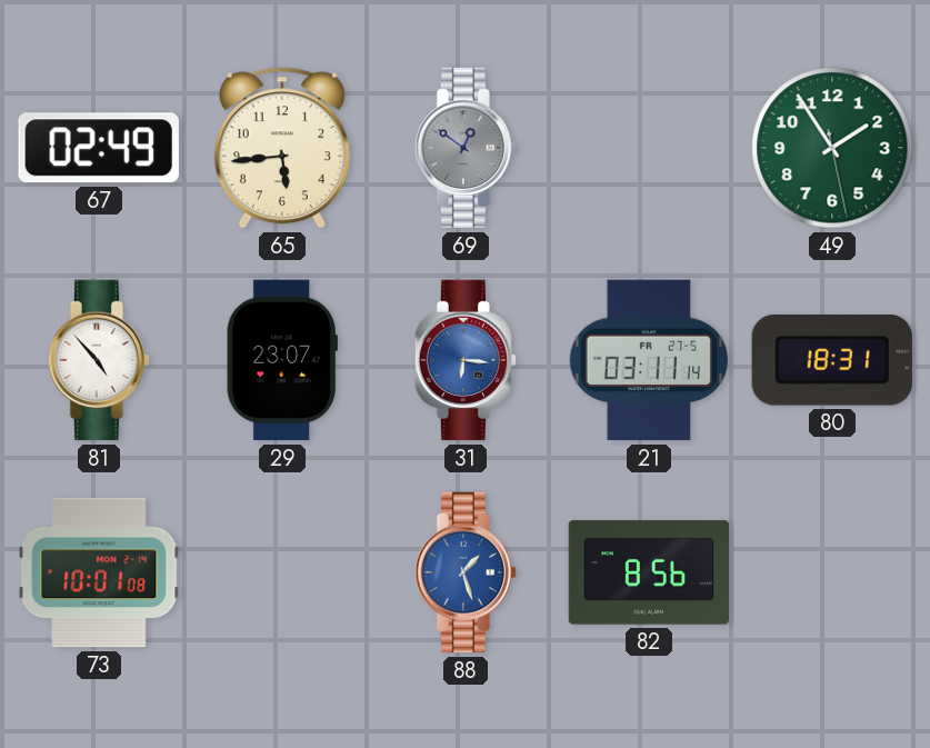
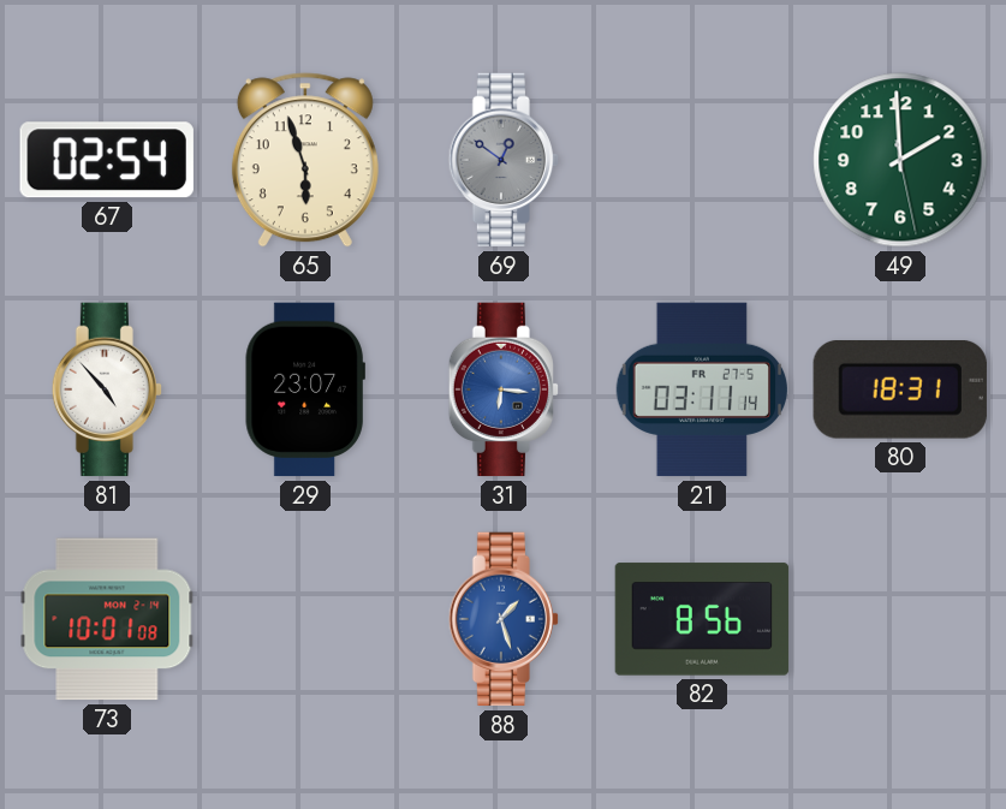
67: 02:49 -> 02:54 (107, 160)
65: 5:44 -> 5:57 (305, 160)
49: 1:54 -> 1:59 (900, 160)
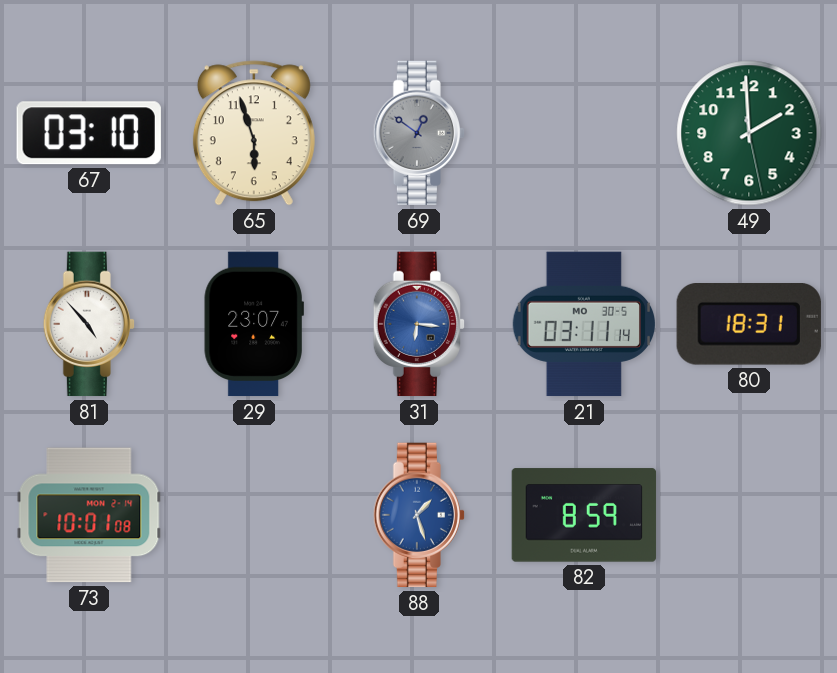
67: 02:54 -> 03:10 (89, 133)
21 date: FR 27-5 -> MO 30-5 (584, 324)
82: 8:56 -> 8:59 (584, 515)
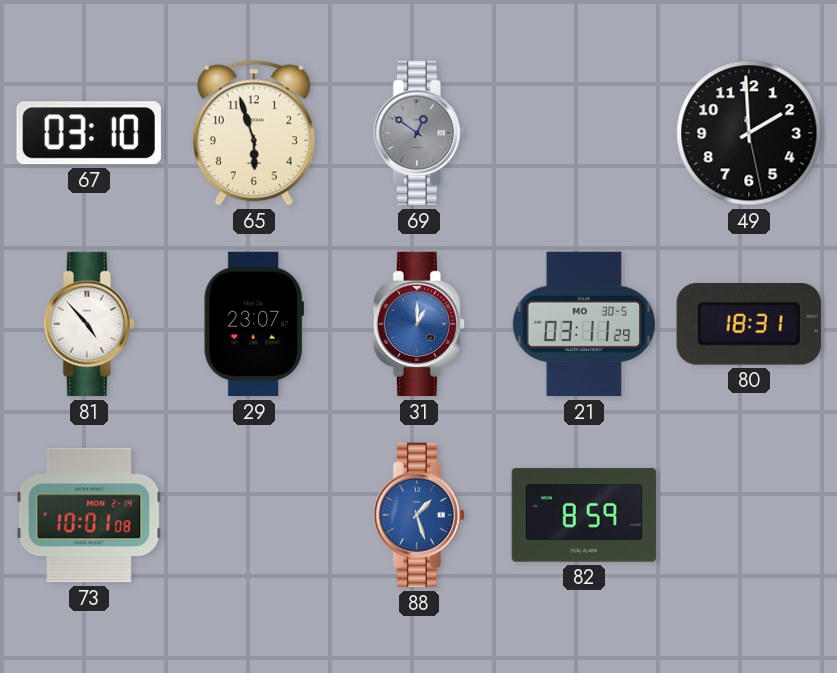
49 dial: green -> black (749, 133)
31: 6:16 -> 1:00 (418, 324)
21: 03:11:14 -> 03:11:29 (584, 324)
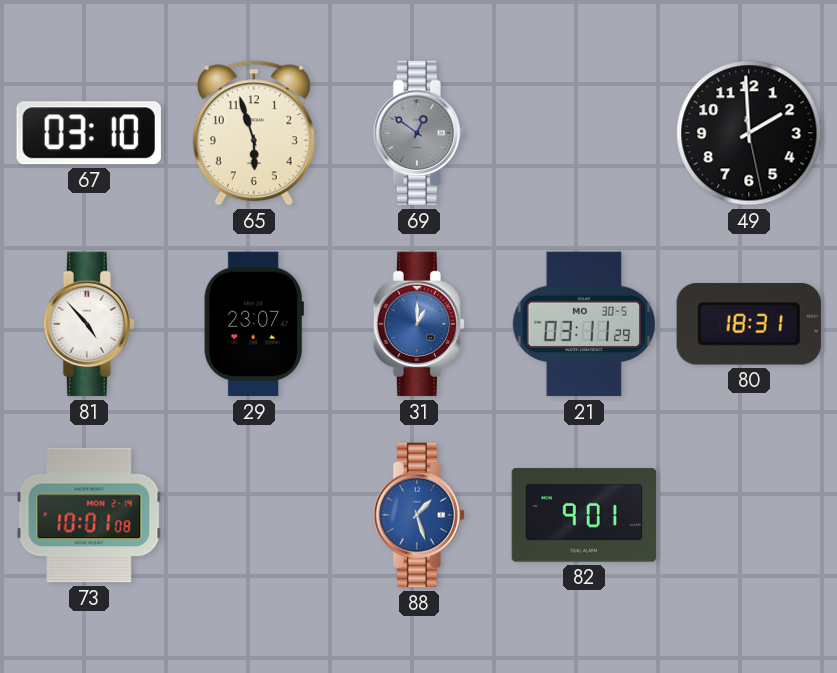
82: 8:59 -> 9:01 (584, 515)
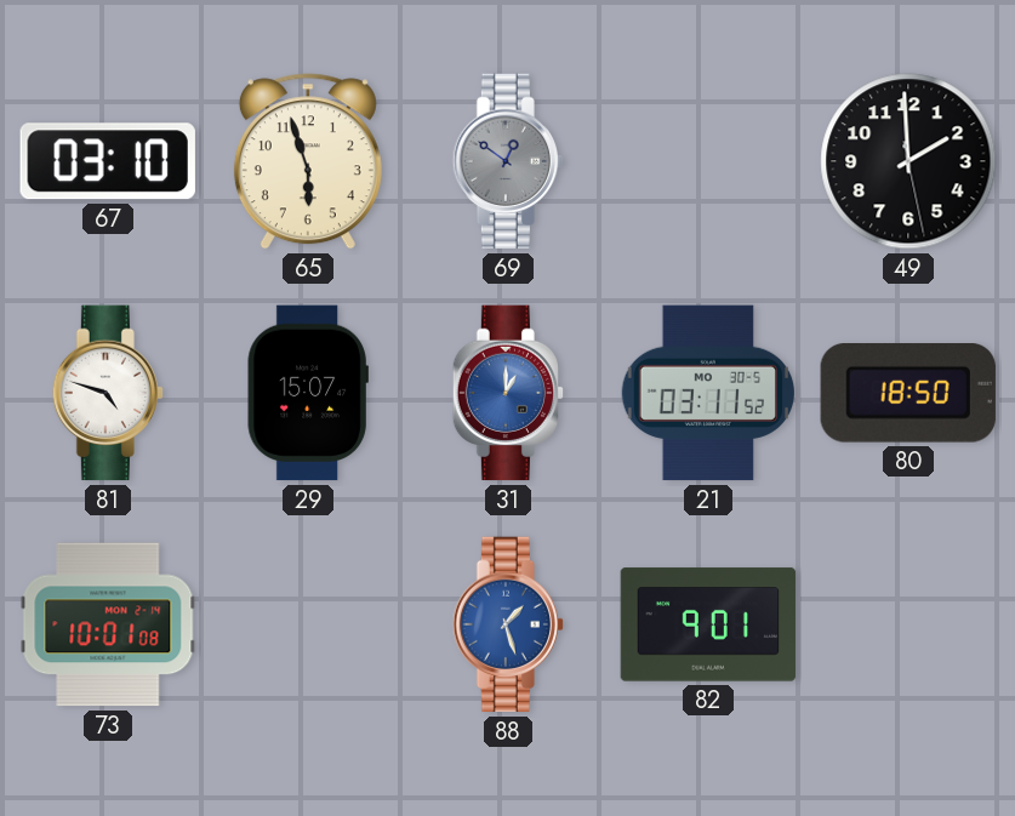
81: 4:53 -> 4:48 (107, 393)
29: 23:07 -> 15:07 (308, 393)
21: 03:11:29 -> 03:11:52 (708, 393)
80: 18:31 -> 18:50 (908, 394)
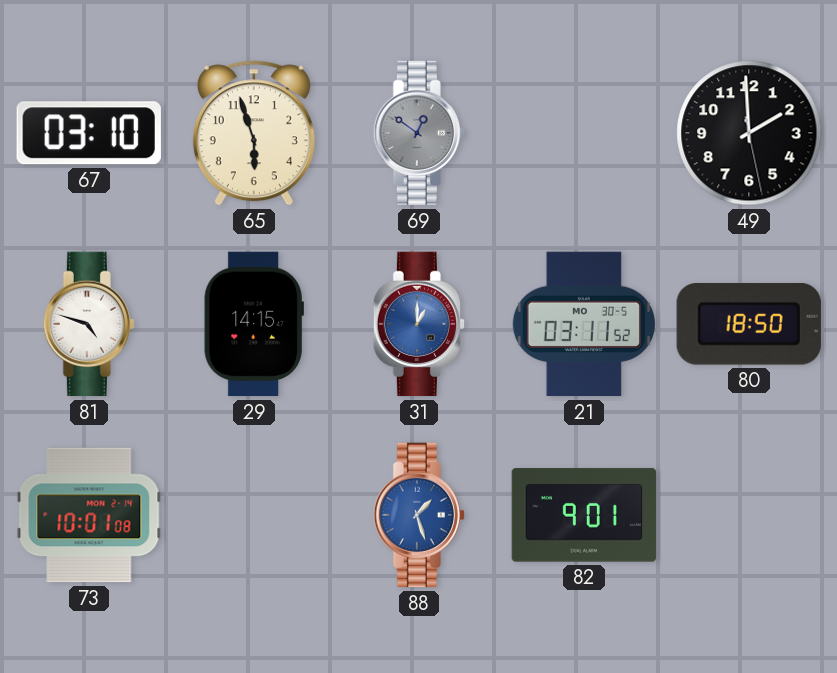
29: 15:07 -> 14:15 (254, 324)
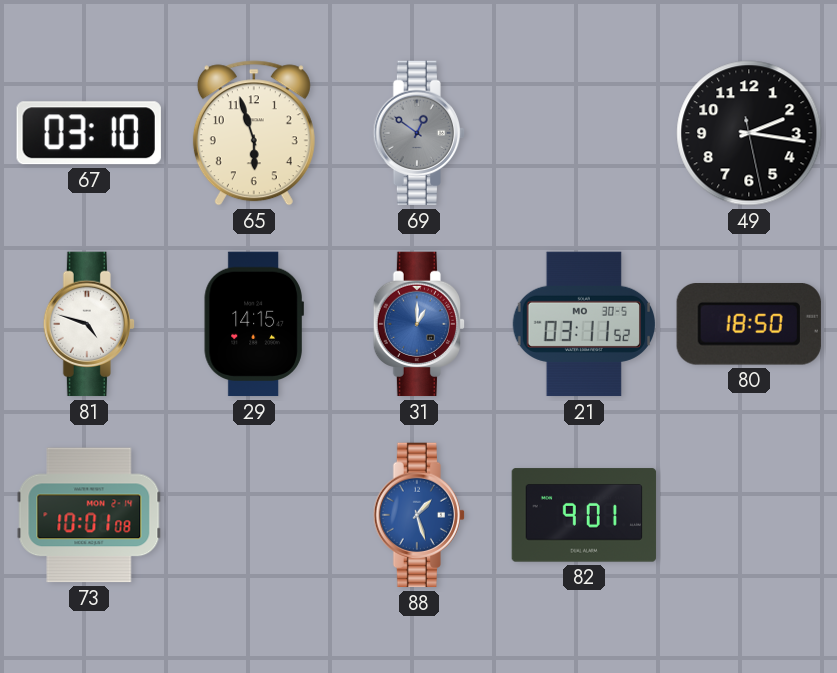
49: 1:59 -> 2:16 (749, 133)
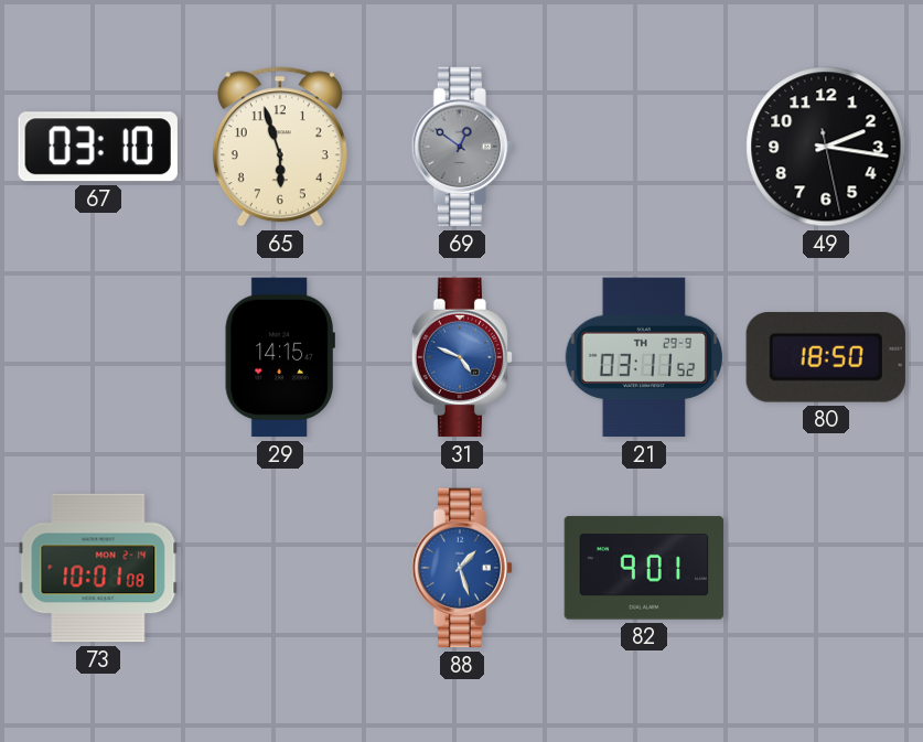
81: 4:48 -> none (88, 324)
31: 1:00 -> 4:49 (461, 357)
21 date: MO 30-5 -> TH 29-9 (644, 357)
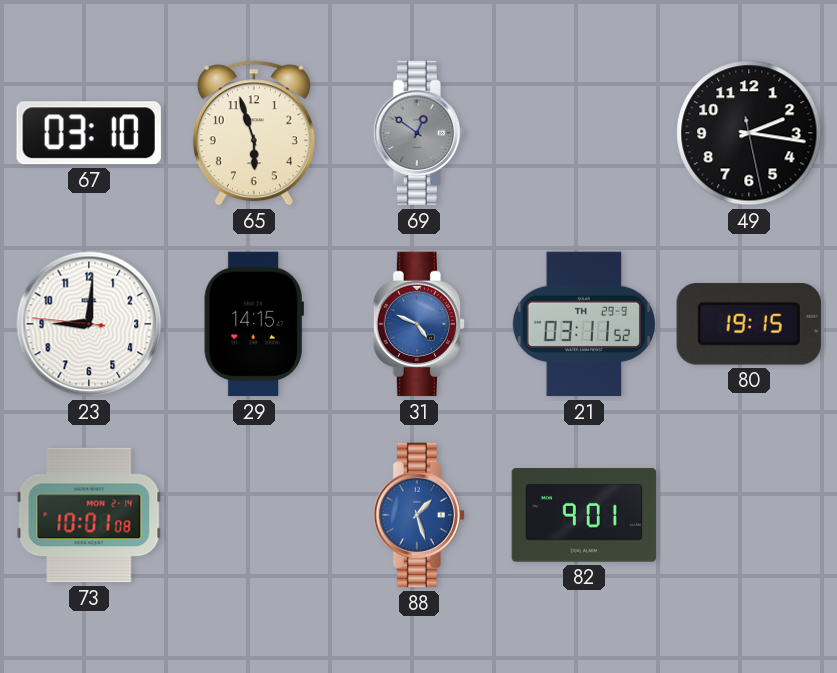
23: none -> 9:00 (89, 324)
80: 18:50 -> 19:15 (749, 325)
